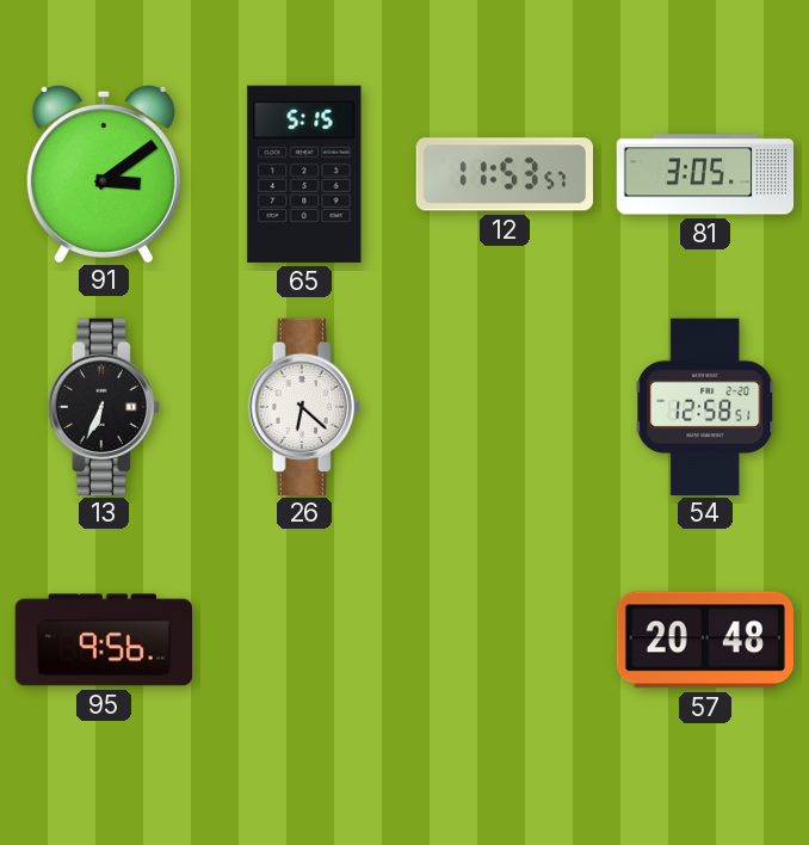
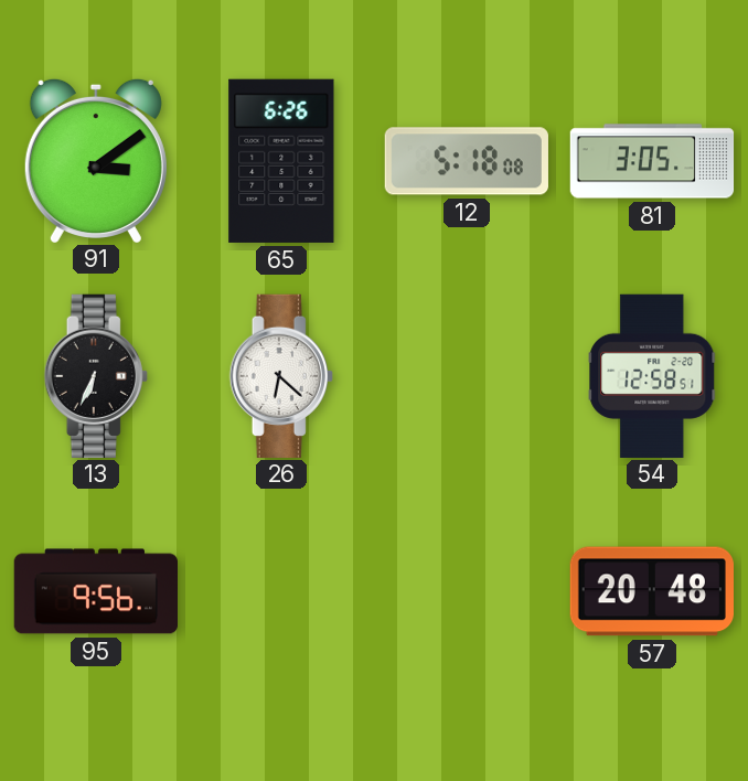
65: 5:15 -> 6:26 (281, 161)
12: 11:53 -> 5:18 (467, 161)
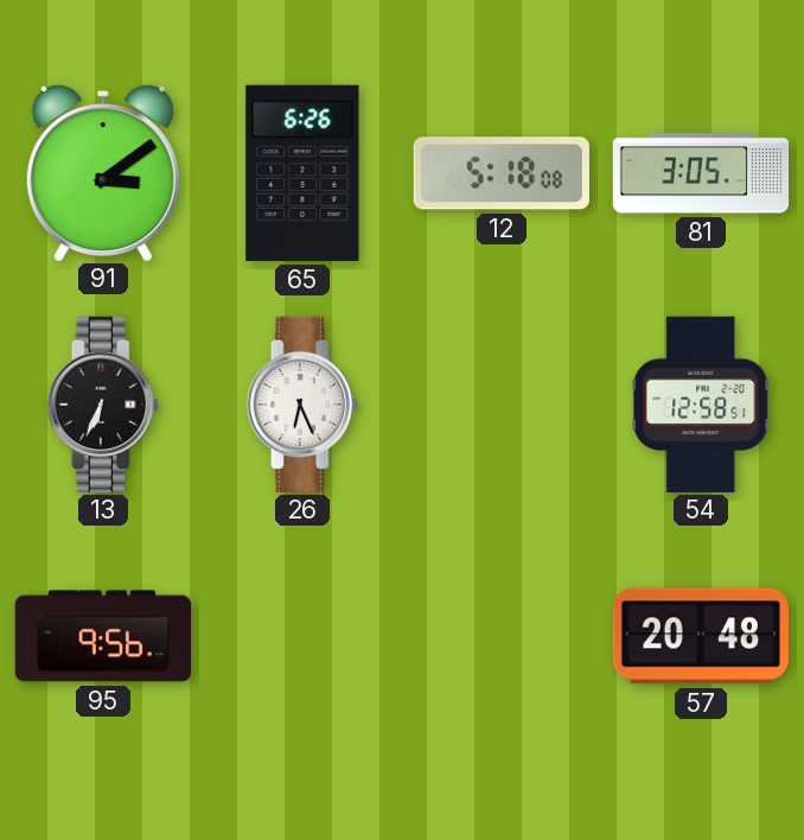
26: 6:22 -> 6:26 (302, 403)
